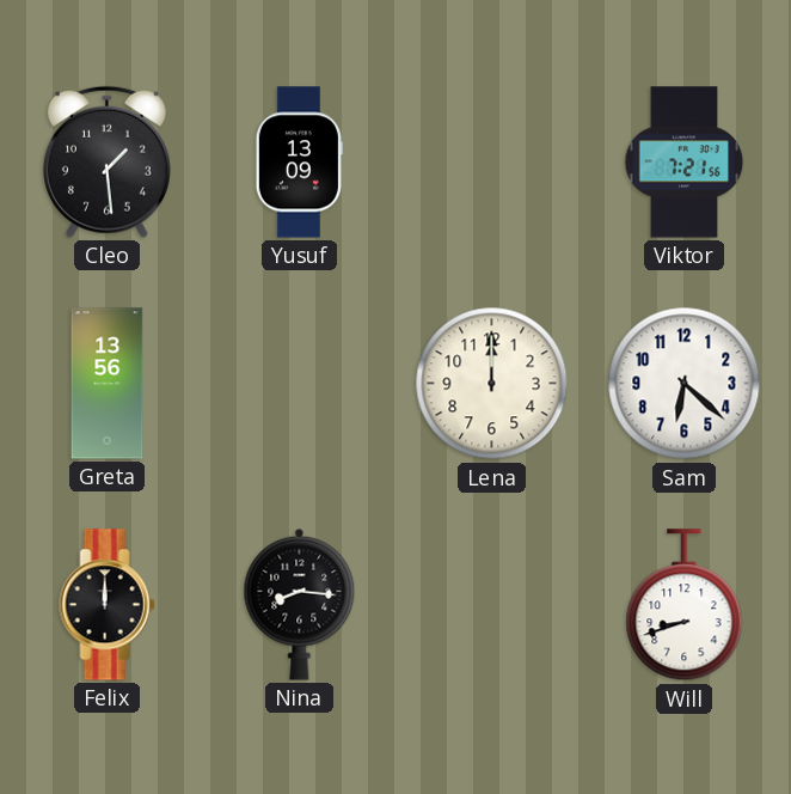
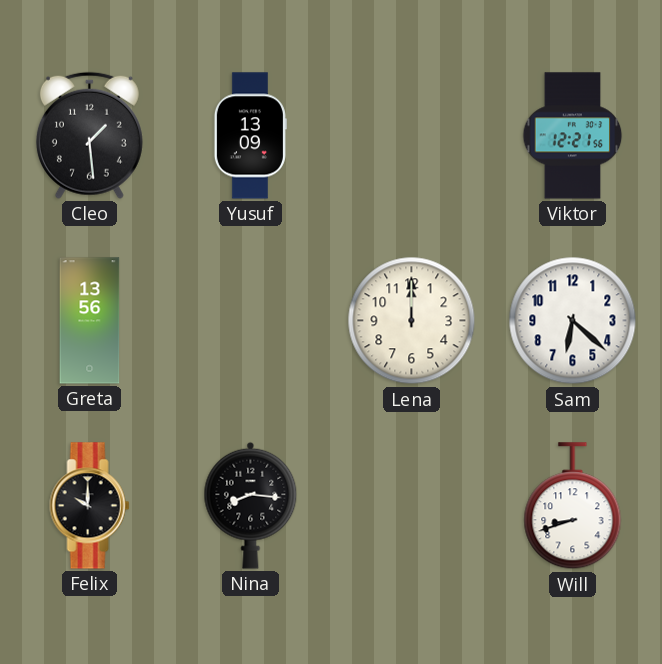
Viktor: 7:21 -> 12:21 (573, 136)
Felix: 12:00 -> 10:00 (90, 506)
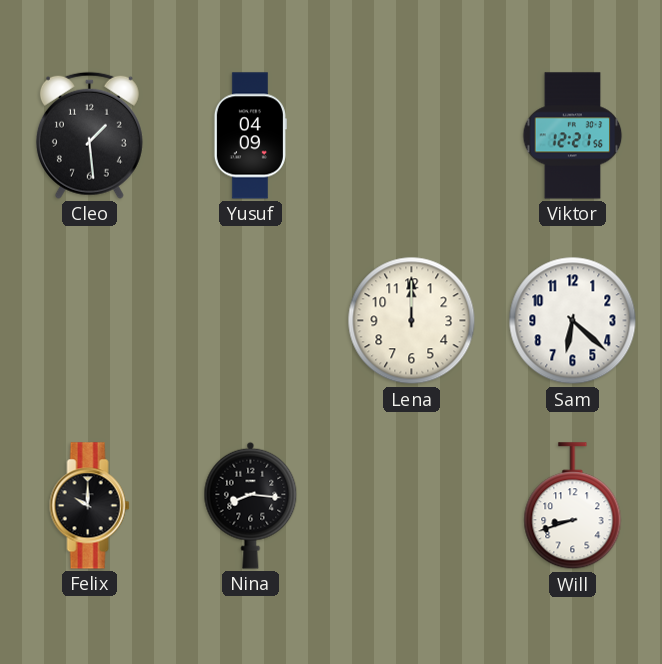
Yusuf: 13:09 -> 04:09 (250, 136)
Greta: 13:56 -> none (90, 321)
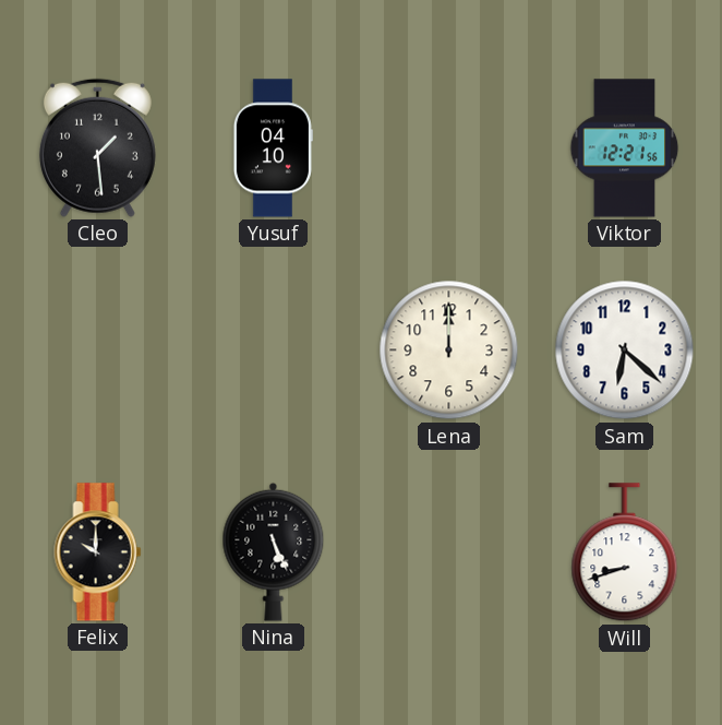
Yusuf: 04:09 -> 04:10 (273, 148)
Nina: 8:16 -> 5:26 (274, 551)
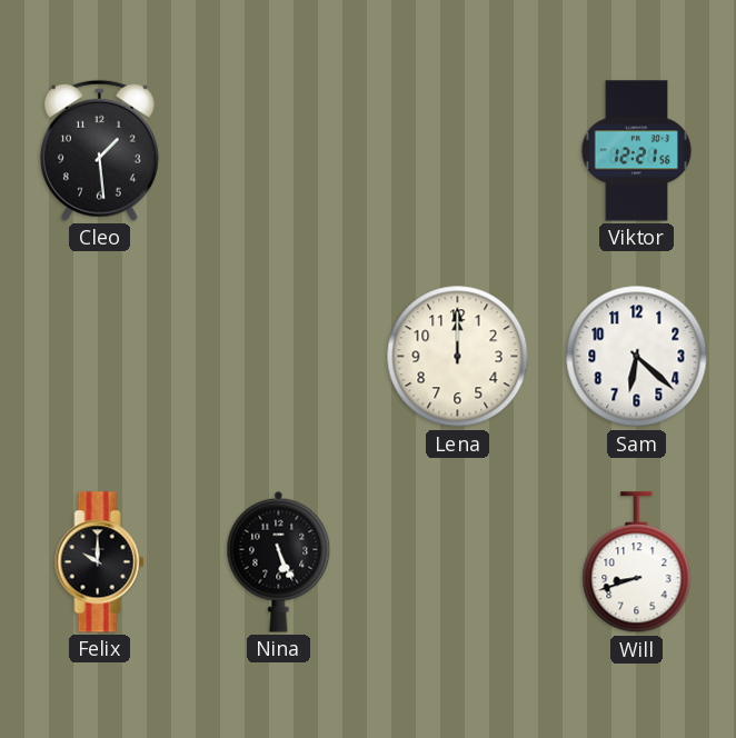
Yusuf: 04:10 -> none (273, 148)
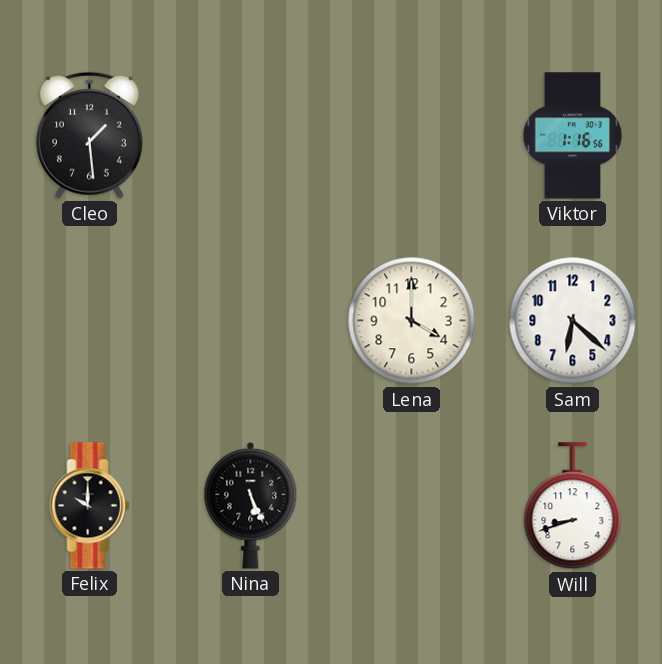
Viktor: 12:21 -> 1:16 (573, 136)
Lena: 12:00 -> 4:00 (412, 321)
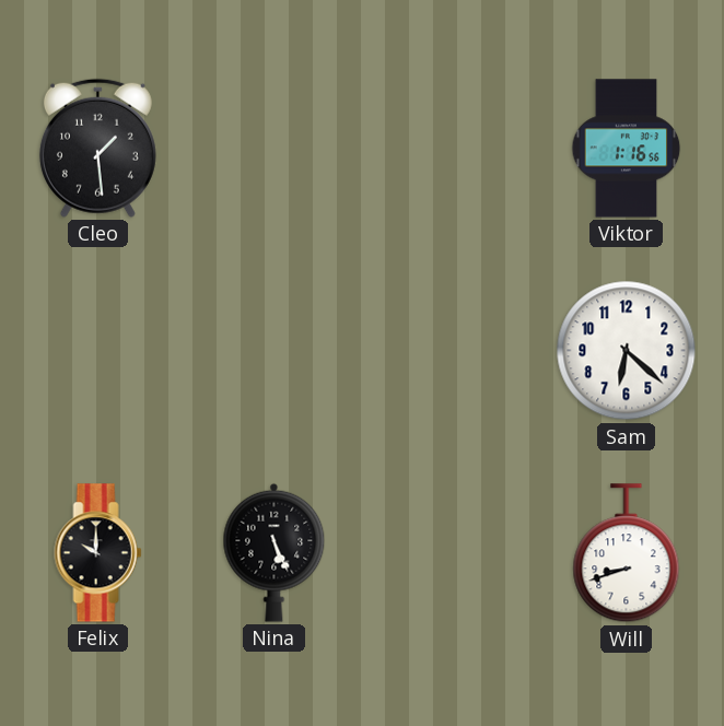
Lena: 4:00 -> none (412, 321)
